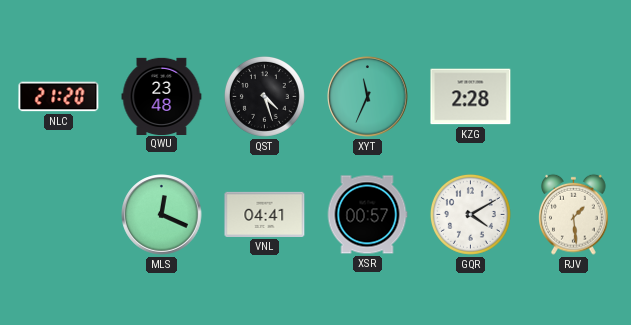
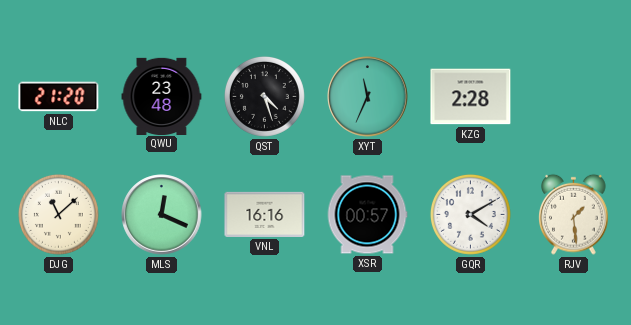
DJG: none -> 11:08 (58, 214)
VNL: 04:41 -> 16:16 (265, 214)
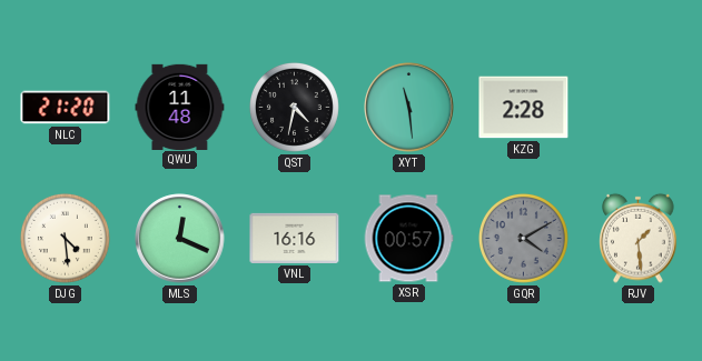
QWU: 23:48 -> 11:48 (180, 107)
QST: 4:27 -> 4:32 (294, 107)
XYT: 11:34 -> 11:29 (409, 108)
DJG: 11:08 -> 4:29 (65, 238)
GQR dial: white -> grey (523, 238)
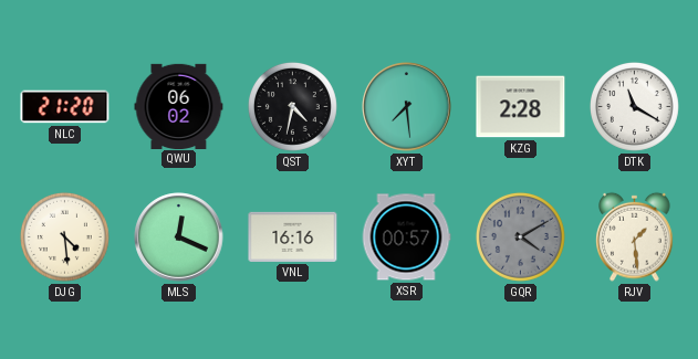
QWU: 11:48 -> 06:02 (179, 106)
XYT: 11:29 -> 7:29 (407, 107)
DTK: none -> 11:20 (634, 106)
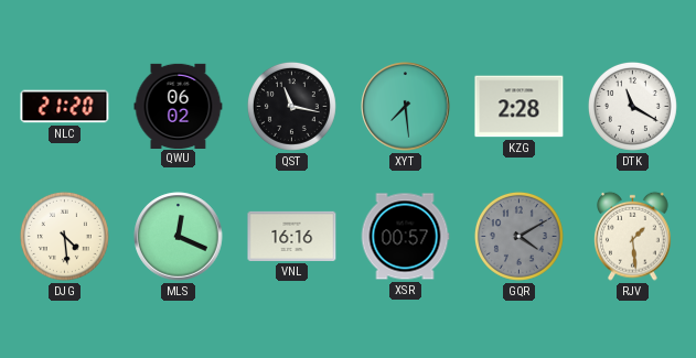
QST: 4:32 -> 11:17 (291, 106)
